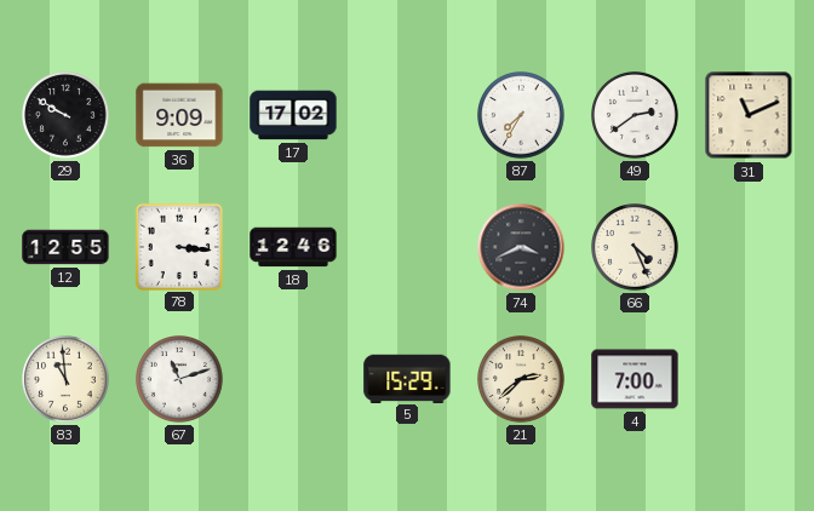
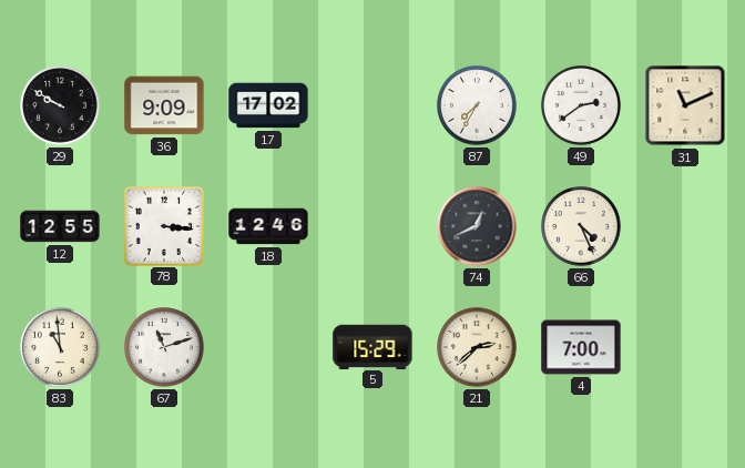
74: 3:41 -> 12:41 (477, 226)
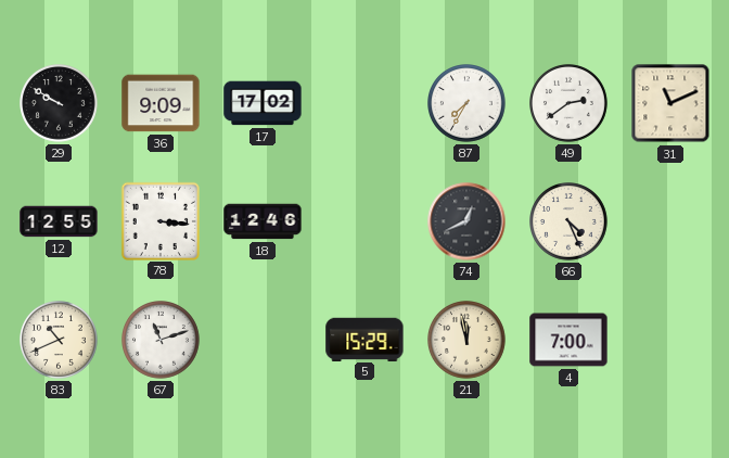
83: 10:59 -> 10:41 (60, 341)
21: 2:38 -> 11:58 (468, 341)
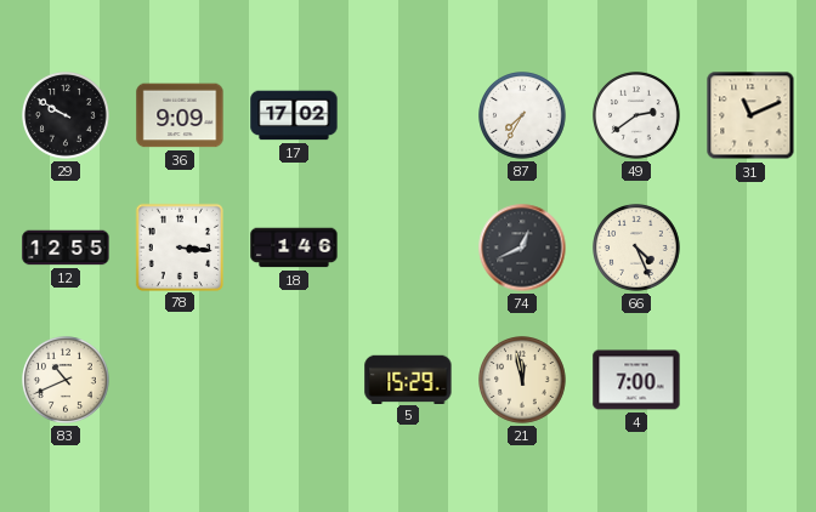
18: 12:46 -> 1:46 (294, 248)
67: 11:12 -> none (162, 341)
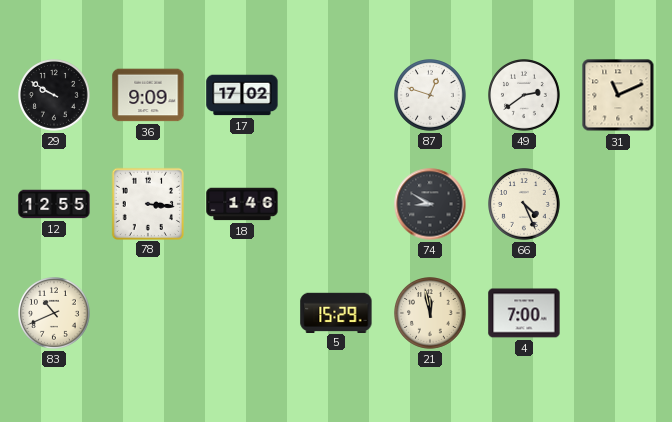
87: 7:35 -> 12:48 (431, 96)
74: 12:41 -> 8:50 (430, 204)
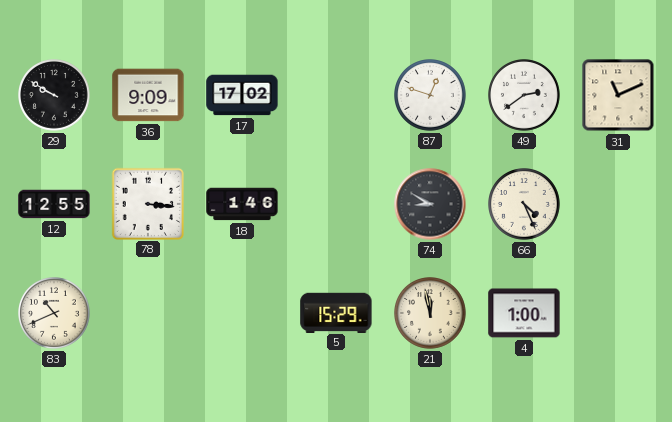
4: 7:00 -> 1:00 (524, 313)
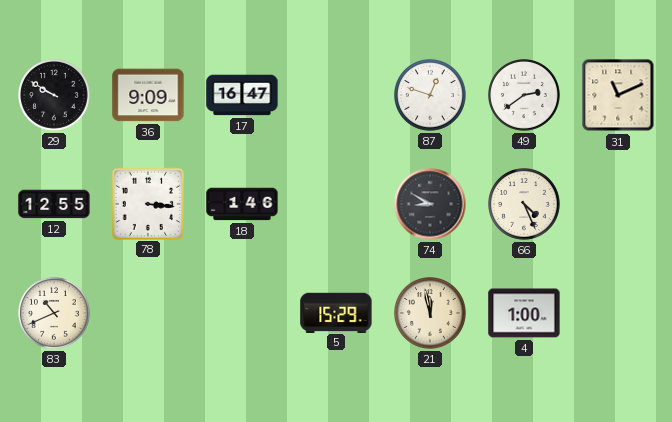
17: 17:02 -> 16:47 (242, 95)
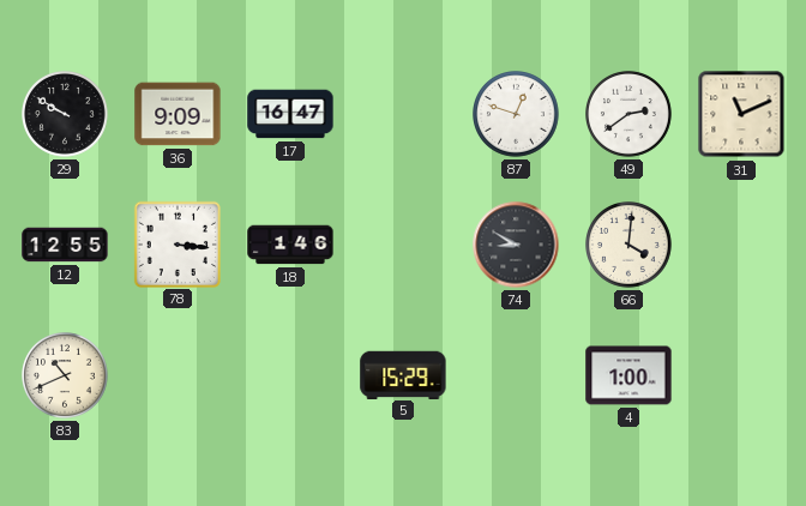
66: 4:26 -> 4:01 (630, 246)
21: 11:58 -> none (431, 314)
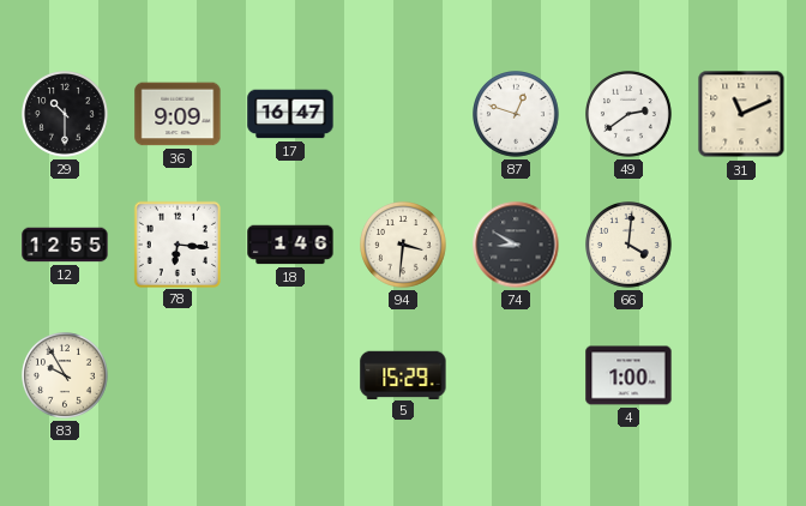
29: 9:50 -> 10:30 (66, 115)
78: 3:16 -> 6:16 (176, 243)
94: none -> 3:31 (404, 246)
83: 10:41 -> 9:55 (66, 377)
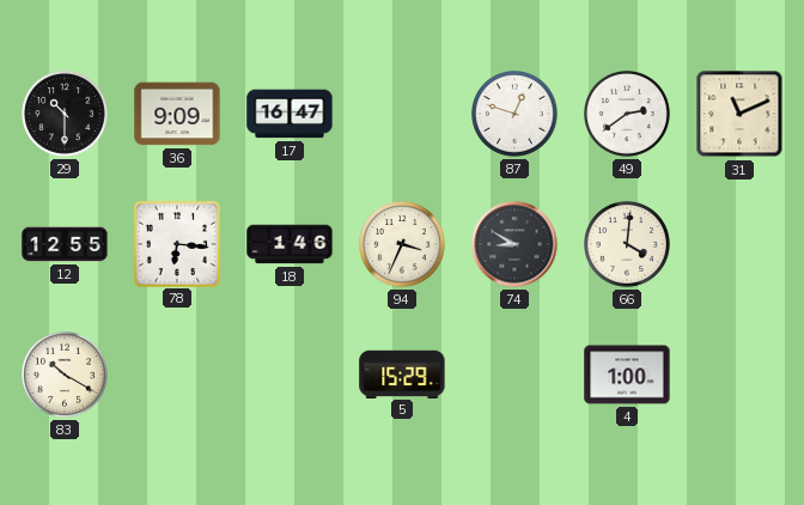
94: 3:31 -> 3:34 (403, 245)
83: 9:55 -> 10:20 (66, 376)
